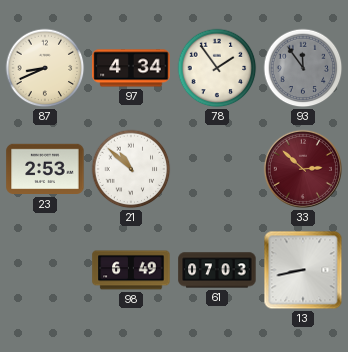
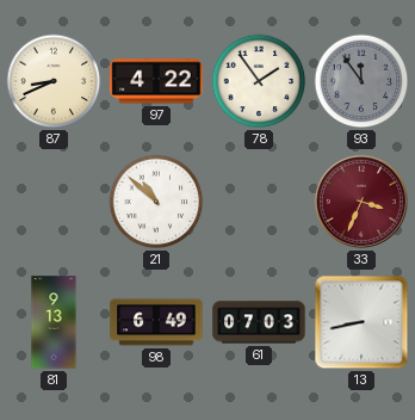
97: 4:34 -> 4:22 (156, 81)
23: 2:53 -> none (45, 169)
33: 2:52 -> 3:34 (361, 202)
81: none -> 9:13 (54, 322)
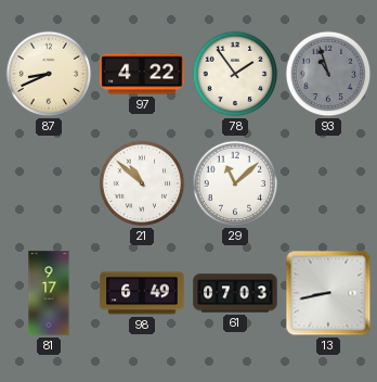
93: 11:54 -> 10:57 (328, 74)
29: none -> 11:08 (235, 183)
33: 3:34 -> none (361, 202)
81: 9:13 -> 9:17 (49, 293)
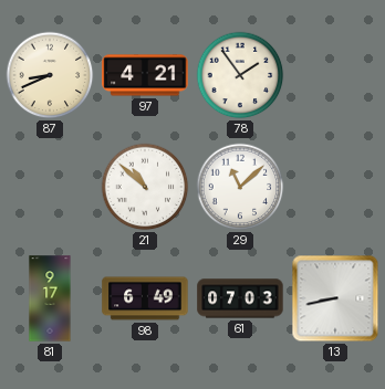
97: 4:22 -> 4:21 (145, 75)
93: 10:57 -> none (328, 74)
